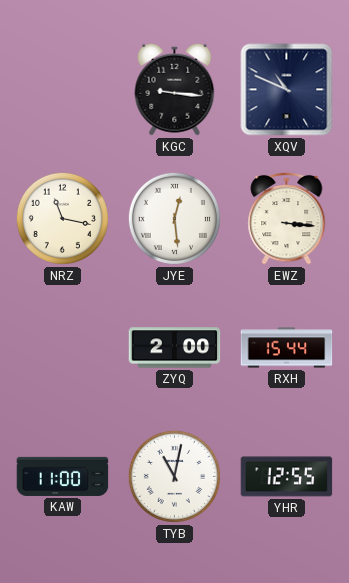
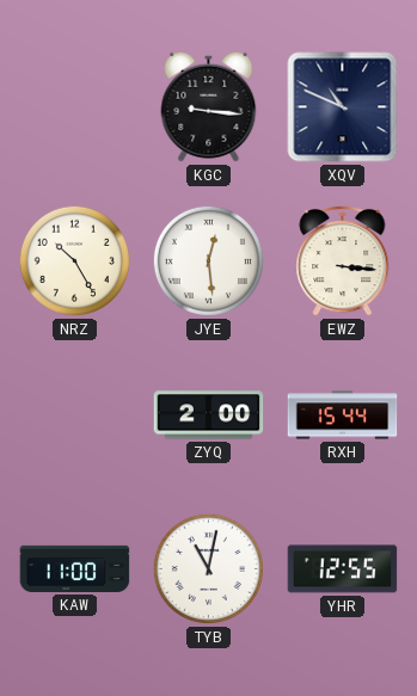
NRZ: 11:17 -> 10:25 (74, 260)
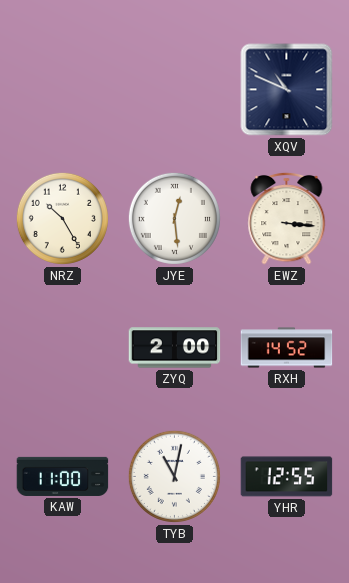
KGC: 9:16 -> none (209, 106)
RXH: 15:44 -> 14:52 (287, 348)
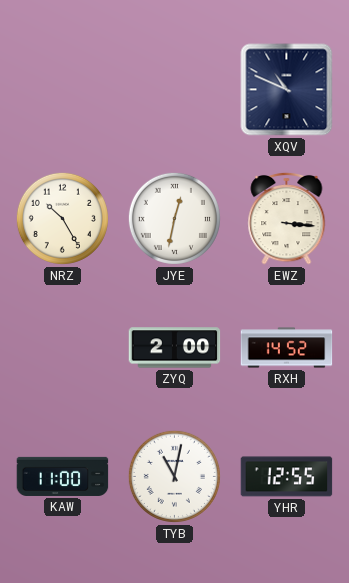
JYE: 12:29 -> 12:32 (174, 218)
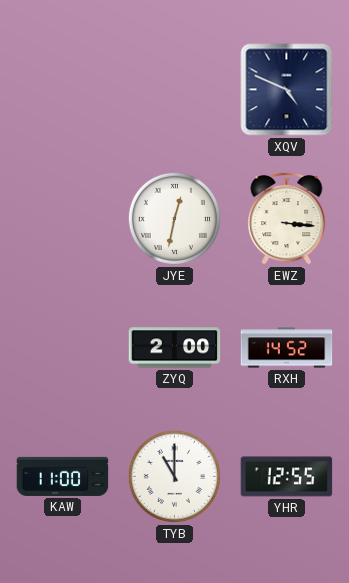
XQV: 10:49 -> 4:49 (287, 90)
NRZ: 10:25 -> none (62, 218)
TYB: 11:02 -> 11:00 (174, 476)
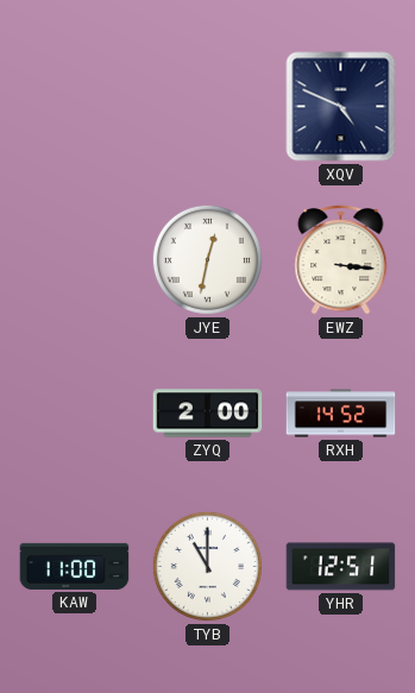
YHR: 12:55 -> 12:51 (341, 567)
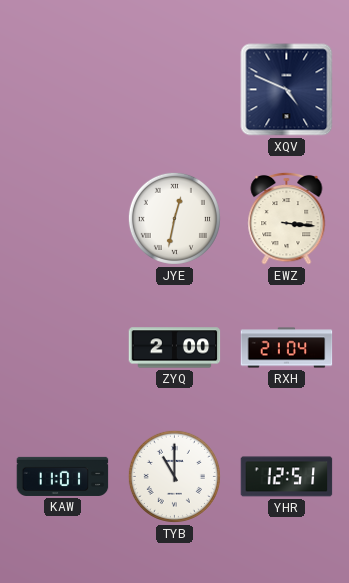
RXH: 14:52 -> 21:04 (287, 348)
KAW: 11:00 -> 11:01 (63, 476)
